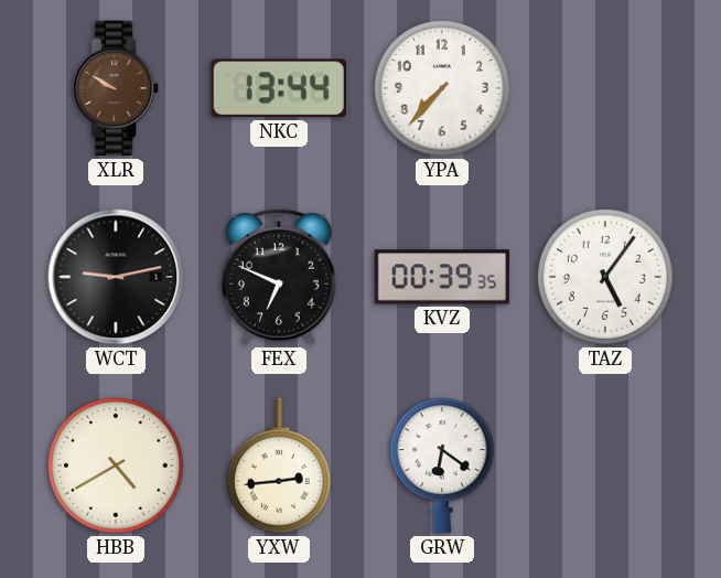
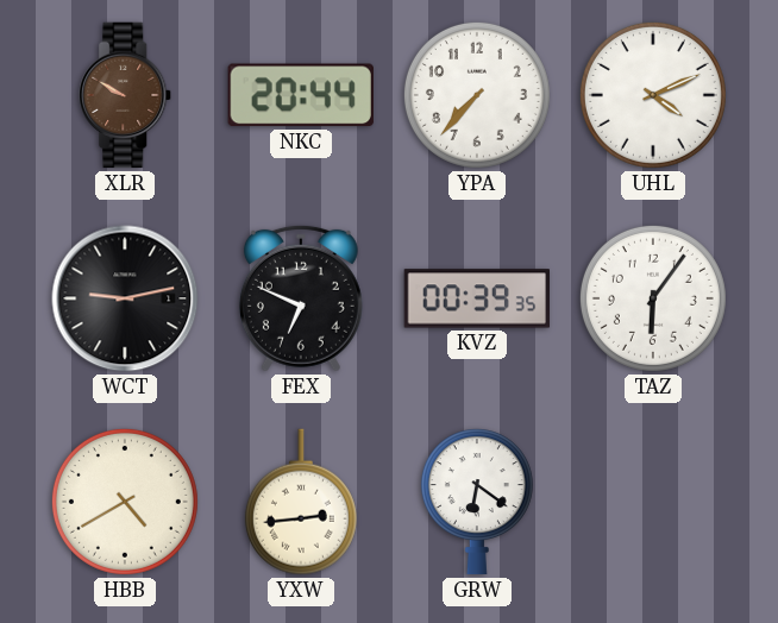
NKC: 13:44 -> 20:44 (301, 95)
UHL: none -> 4:11 (653, 95)
TAZ: 5:06 -> 6:06 (653, 298)
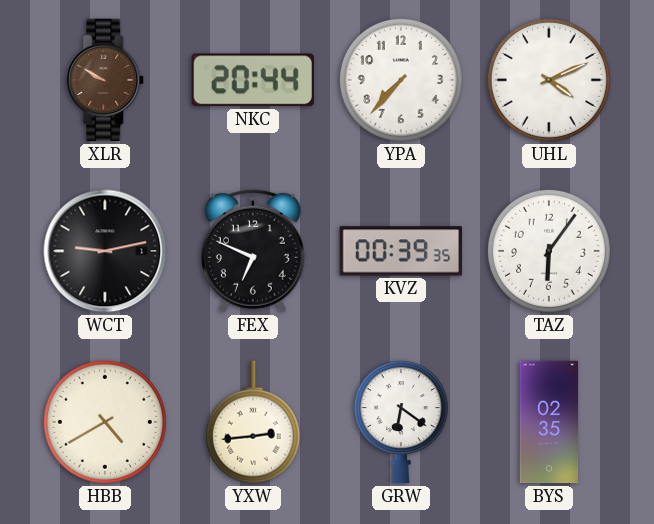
BYS: none -> 02:35 (549, 422)
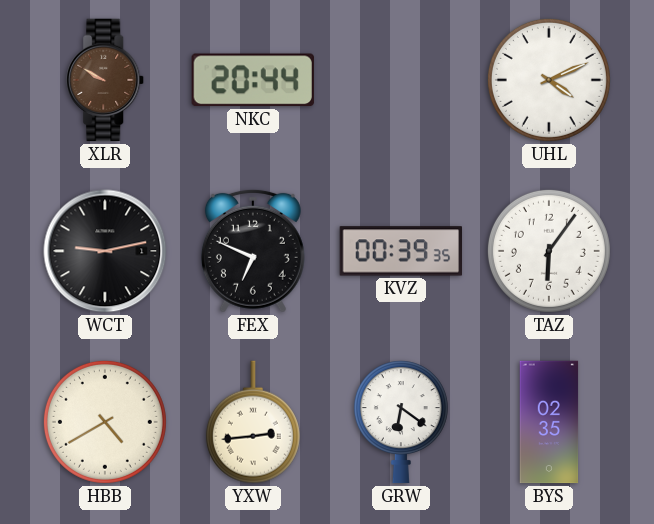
YPA: 7:37 -> none (401, 80)
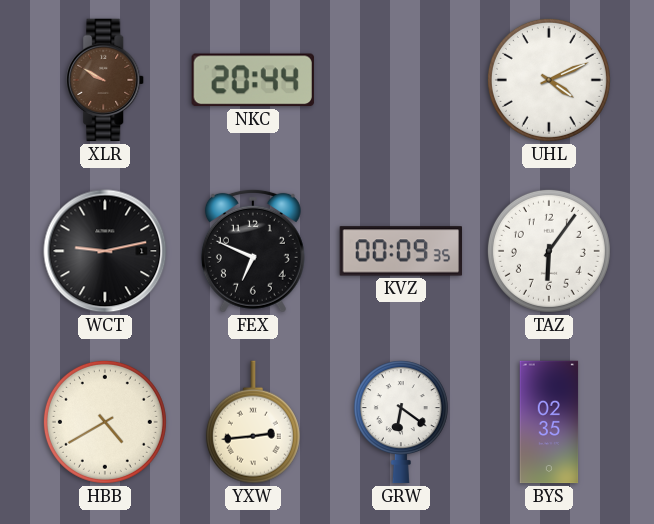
KVZ: 00:39 -> 00:09 (400, 251)
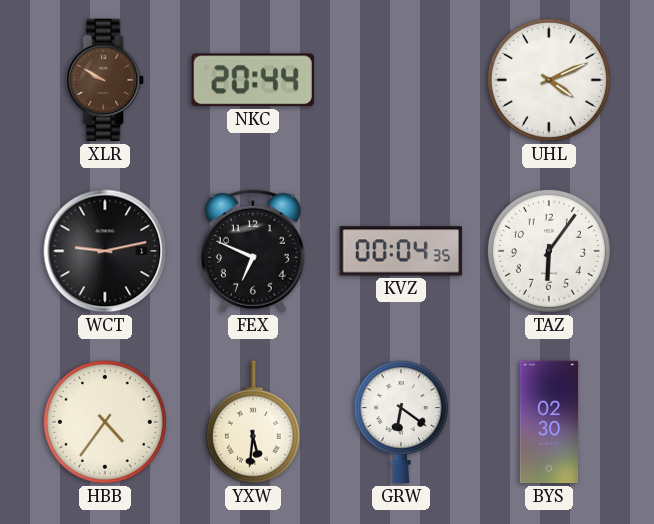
KVZ: 00:09 -> 00:04 (400, 251)
HBB: 4:40 -> 4:36 (105, 422)
YXW: 2:44 -> 5:31 (253, 422)
BYS: 02:35 -> 02:30 (549, 422)
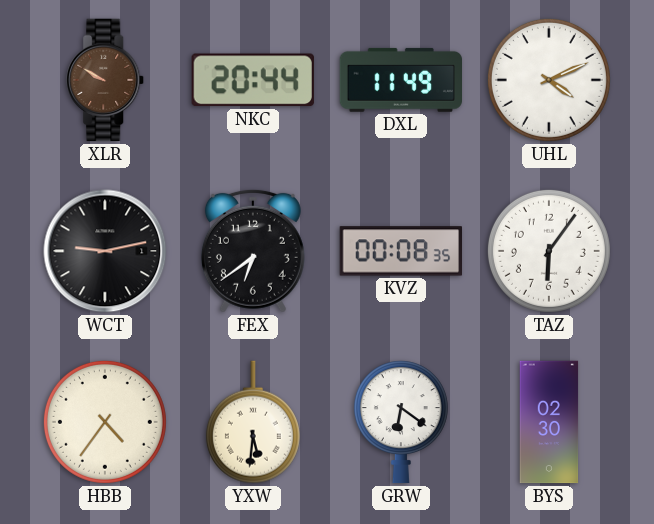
DXL: none -> 11:49 (400, 80)
FEX: 6:49 -> 6:39 (253, 251)
KVZ: 00:04 -> 00:08 (400, 251)
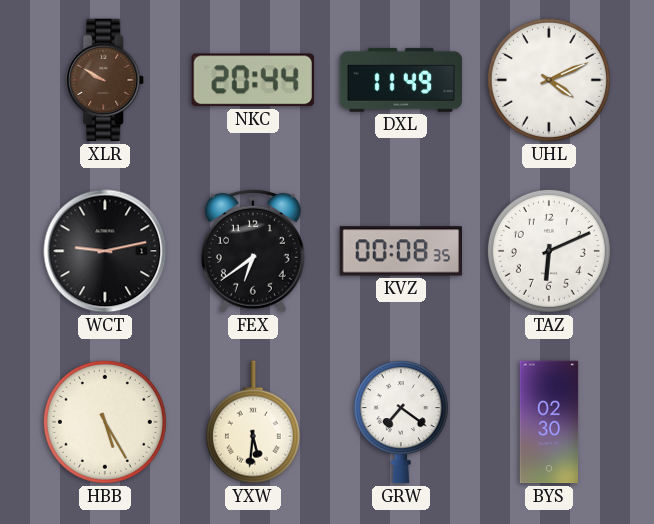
TAZ: 6:06 -> 6:11 (549, 251)
HBB: 4:36 -> 5:25 (105, 422)
GRW: 6:21 -> 7:21 (401, 422)
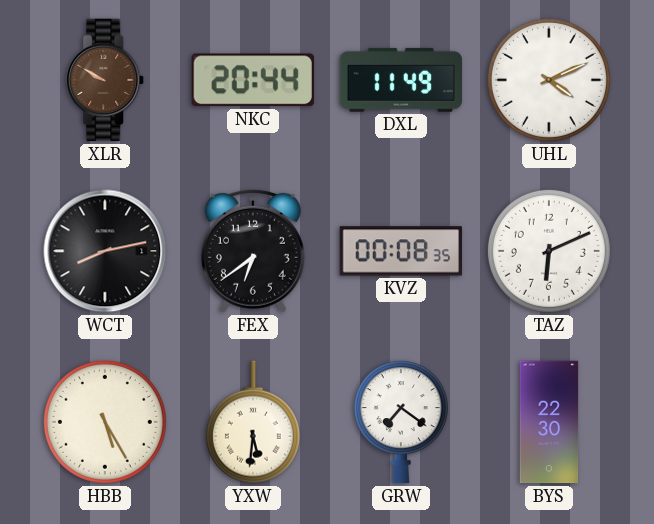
WCT: 9:13 -> 8:13 (105, 251)
BYS: 02:30 -> 22:30 (549, 422)
